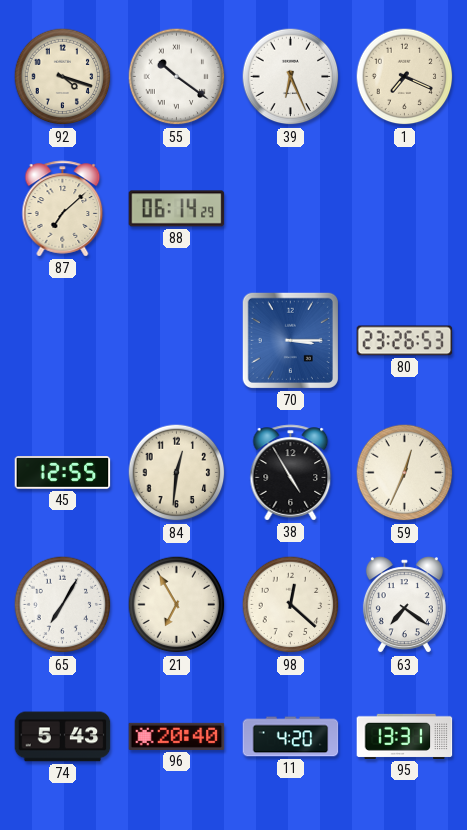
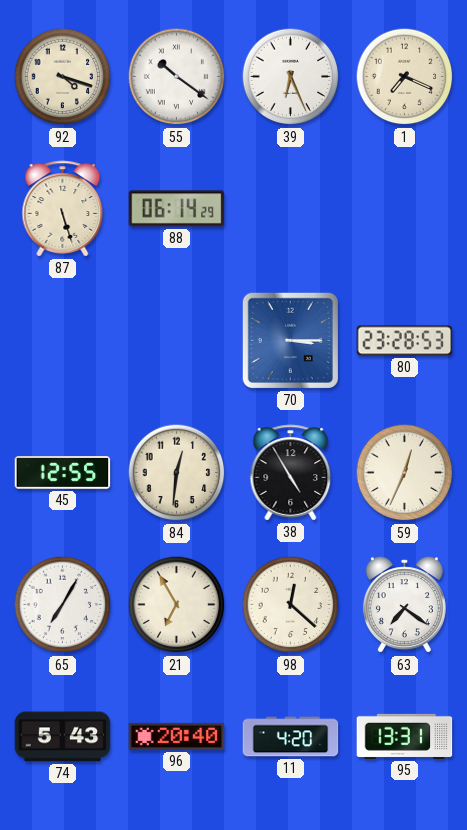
87: 7:08 -> 5:27 (63, 209)
80: 23:26 -> 23:28 (405, 341)
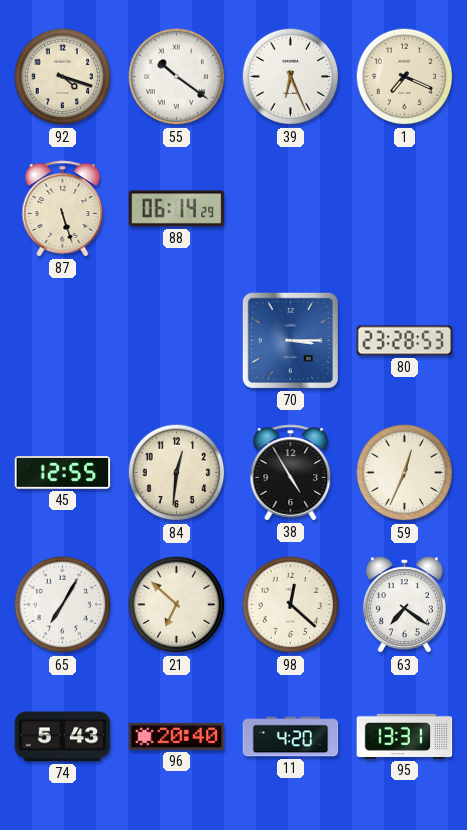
21: 6:55 -> 6:52 (177, 605)
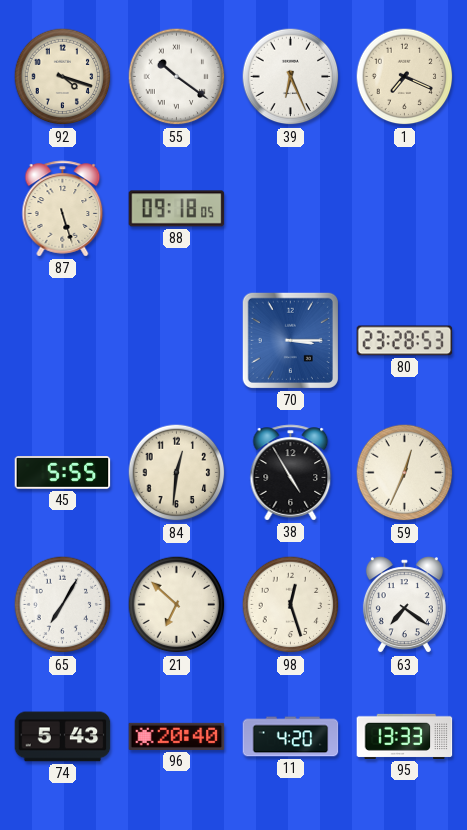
88: 06:14 -> 09:18 (177, 209)
45: 12:55 -> 5:55 (63, 473)
98: 12:22 -> 12:27 (291, 605)
95: 13:31 -> 13:33 (405, 736)
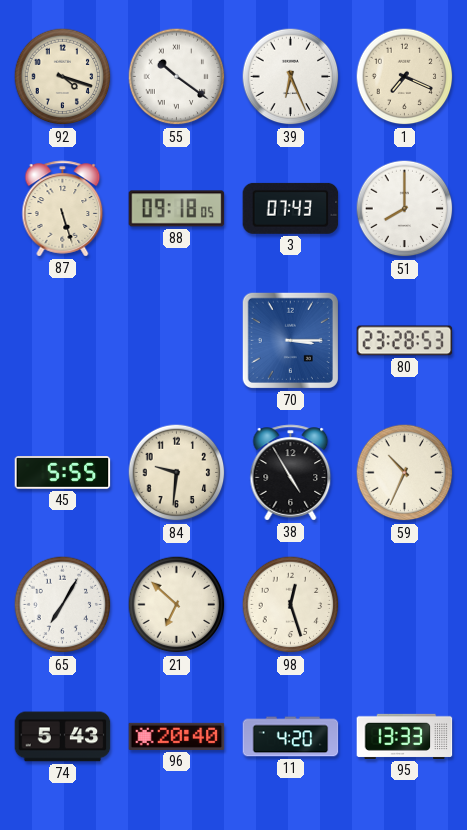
3: none -> 07:43 (291, 208)
51: none -> 8:00 (405, 209)
84: 12:31 -> 9:31 (177, 473)
59: 12:34 -> 10:34 (405, 473)
63: 7:21 -> none (404, 605)
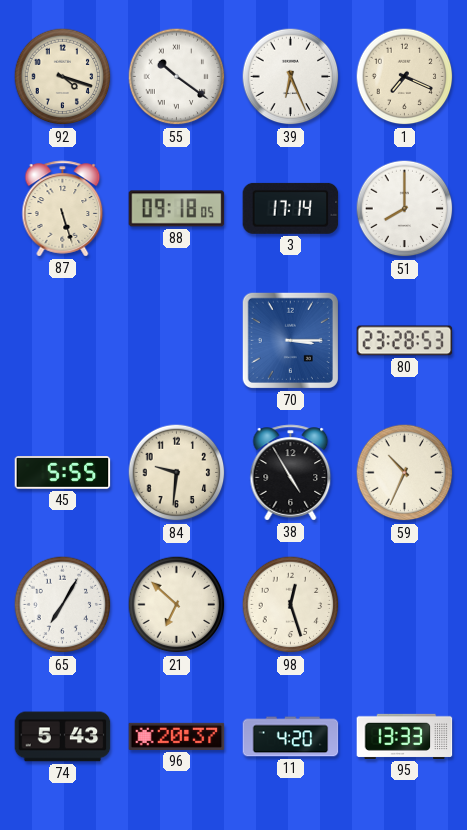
3: 07:43 -> 17:14 (291, 208)
96: 20:40 -> 20:37 (177, 736)
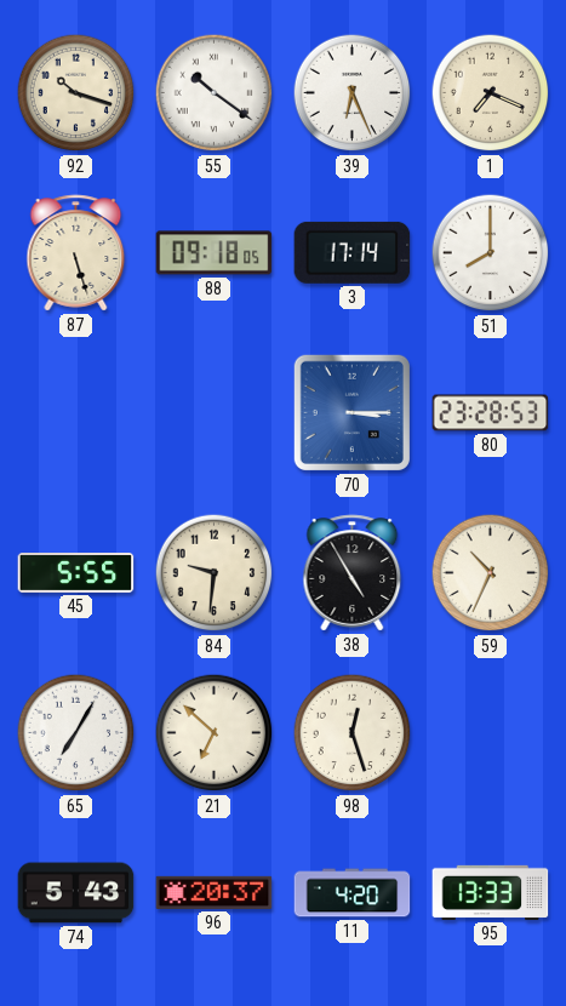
92: 4:18 -> 10:18 (76, 93)
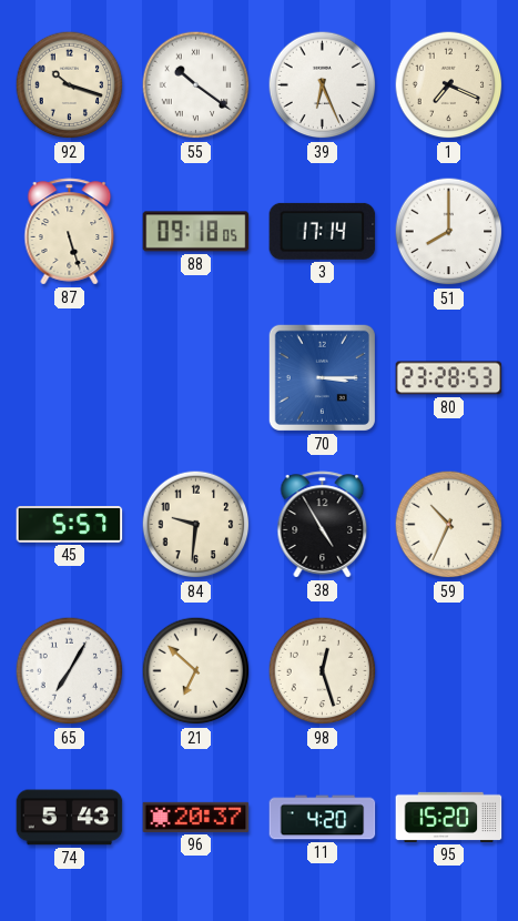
45: 5:55 -> 5:57 (70, 525)
95: 13:33 -> 15:20 (449, 817)
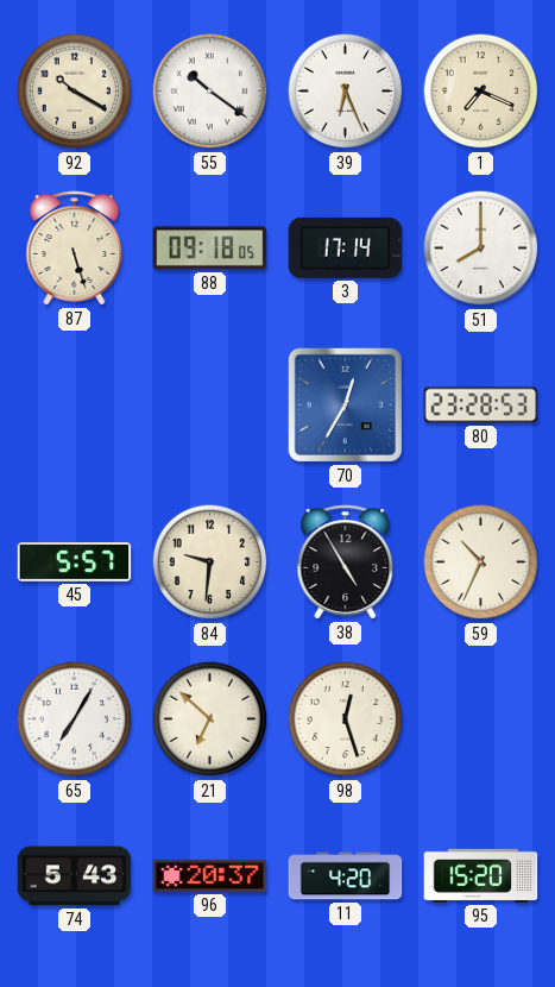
92: 10:18 -> 10:20 (75, 92)
70: 3:15 -> 12:35 (345, 404)
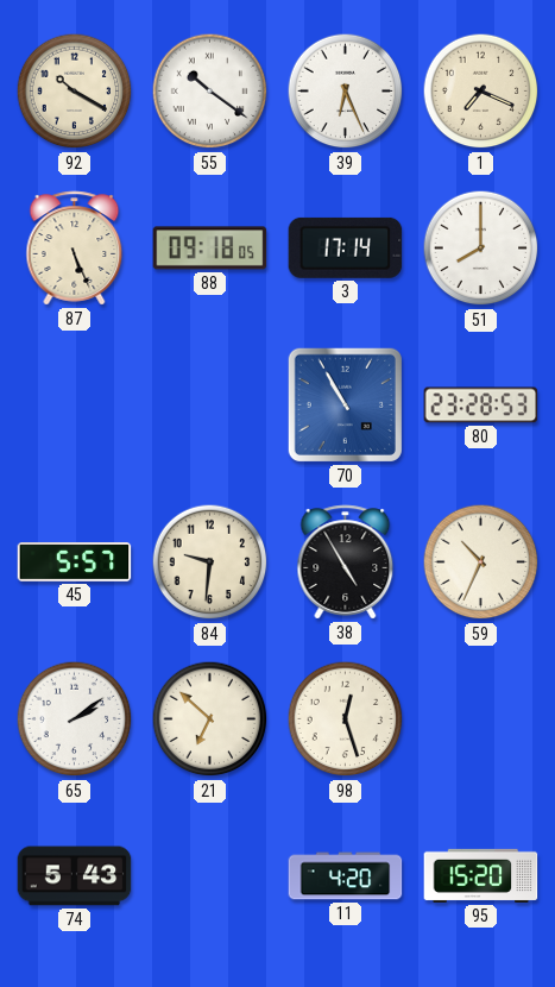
87: 5:27 -> 5:26 (75, 249)
70: 12:35 -> 10:55 (345, 404)
65: 7:05 -> 2:09 (75, 719)
96: 20:37 -> none (210, 875)
